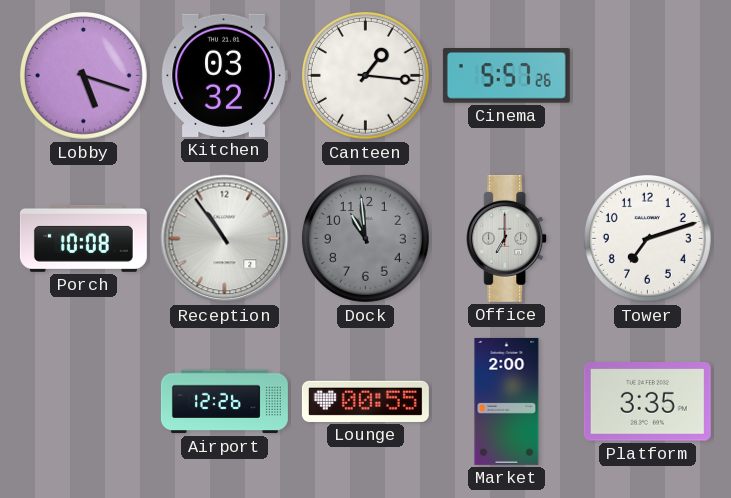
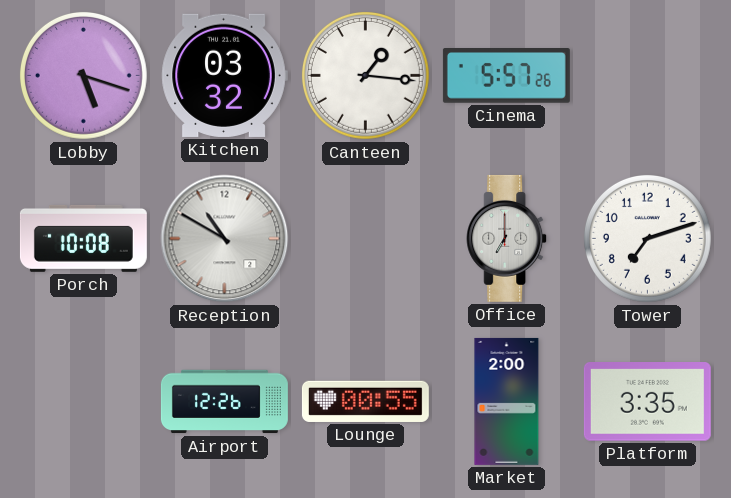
Reception: 10:54 -> 10:50 (225, 239)
Dock: 10:59 -> none (365, 238)
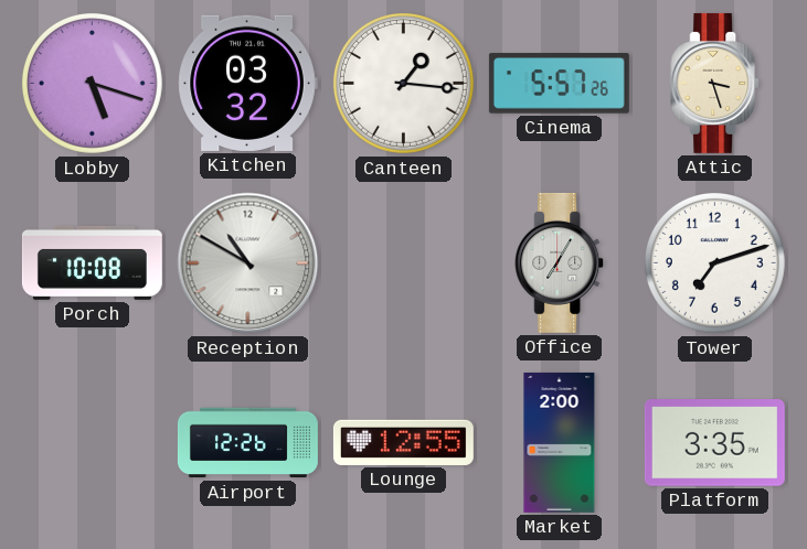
Attic: none -> 3:27 (715, 83)
Office: 7:00 -> 7:05 (560, 262)
Lounge: 00:55 -> 12:55 (403, 442)
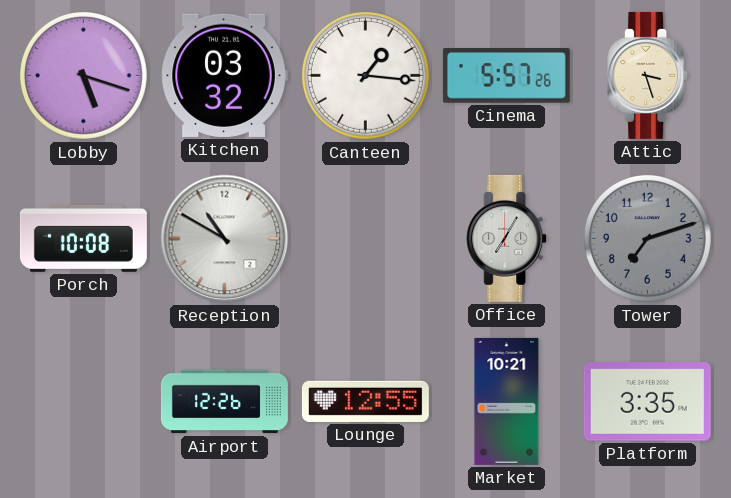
Tower dial: white -> grey (647, 238)
Market: 2:00 -> 10:21 (507, 401)
